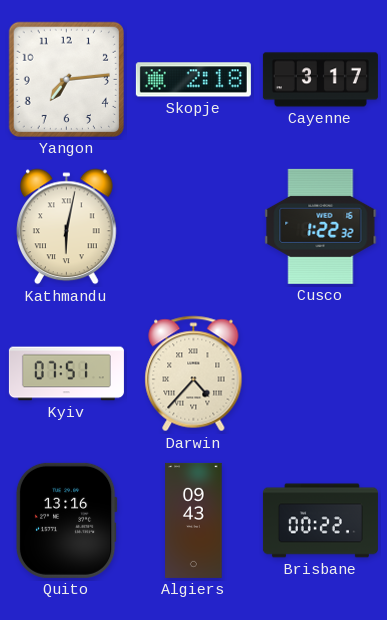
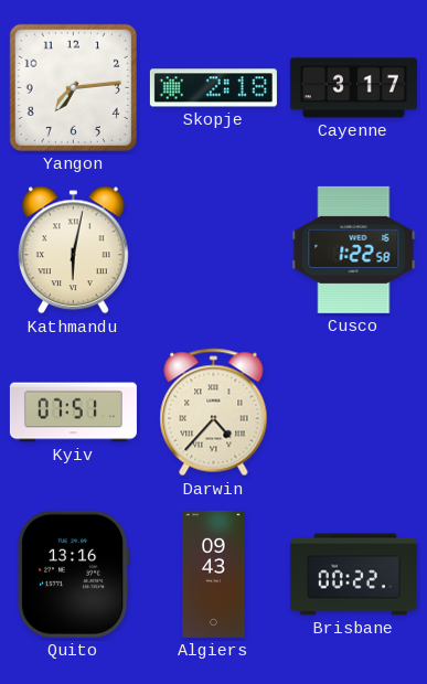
Cusco: 1:22:32 -> 1:22:58 (354, 249)
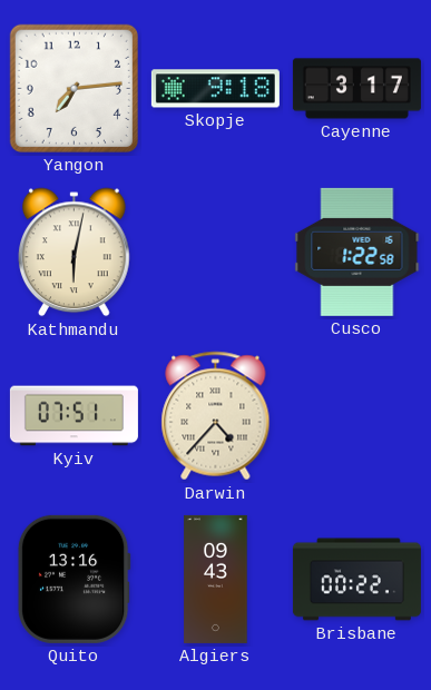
Skopje: 2:18 -> 9:18 (215, 89)
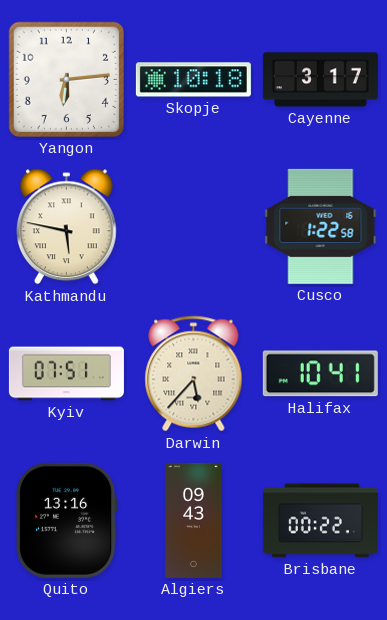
Yangon: 7:14 -> 6:14 (66, 79)
Skopje: 9:18 -> 10:18 (193, 80)
Kathmandu: 6:02 -> 5:47 (67, 227)
Darwin: 4:37 -> 5:37 (194, 374)
Halifax: none -> 10:41 (320, 374)
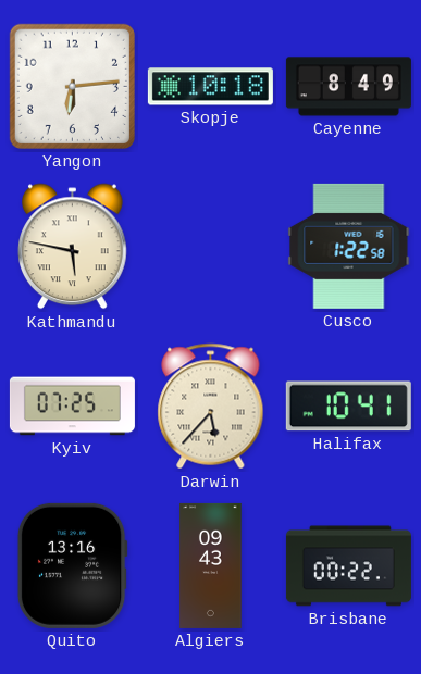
Cayenne: 3:17 -> 8:49 (348, 87)
Kyiv: 07:51 -> 07:25 (72, 407)
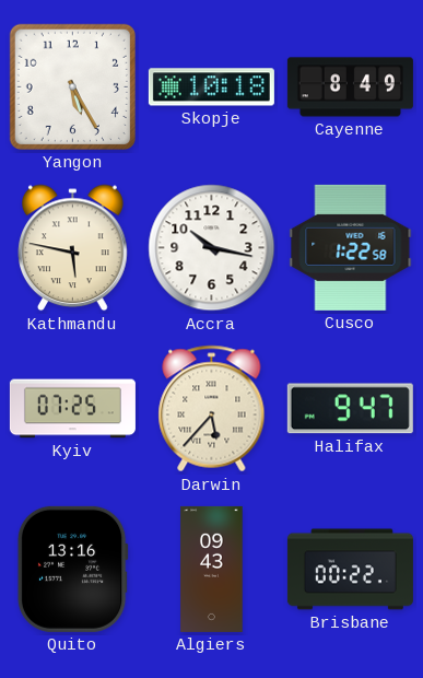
Yangon: 6:14 -> 5:25 (72, 86)
Accra: none -> 10:17 (212, 248)
Halifax: 10:41 -> 9:47 (350, 409)
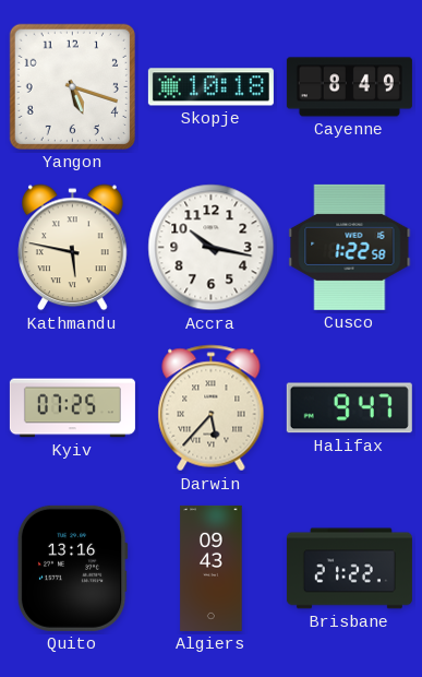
Yangon: 5:25 -> 5:18 (72, 86)
Brisbane: 00:22 -> 21:22 (349, 569)
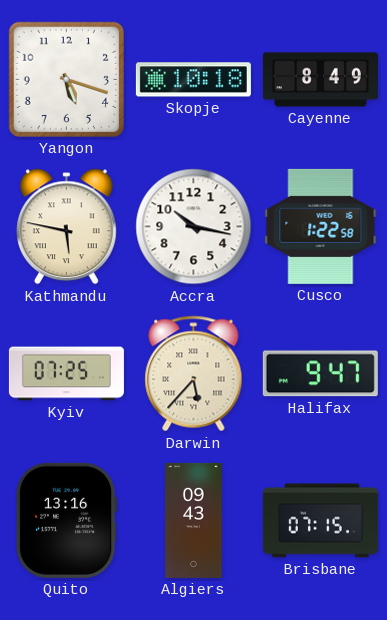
Brisbane: 21:22 -> 07:15 (320, 521)
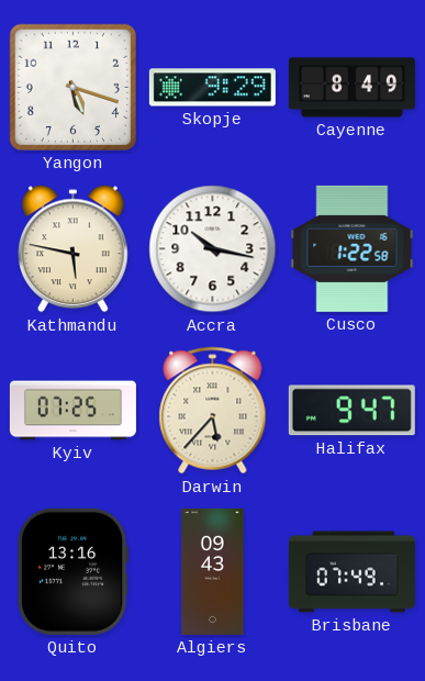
Skopje: 10:18 -> 9:29 (212, 88)
Brisbane: 07:15 -> 07:49 (351, 572)
